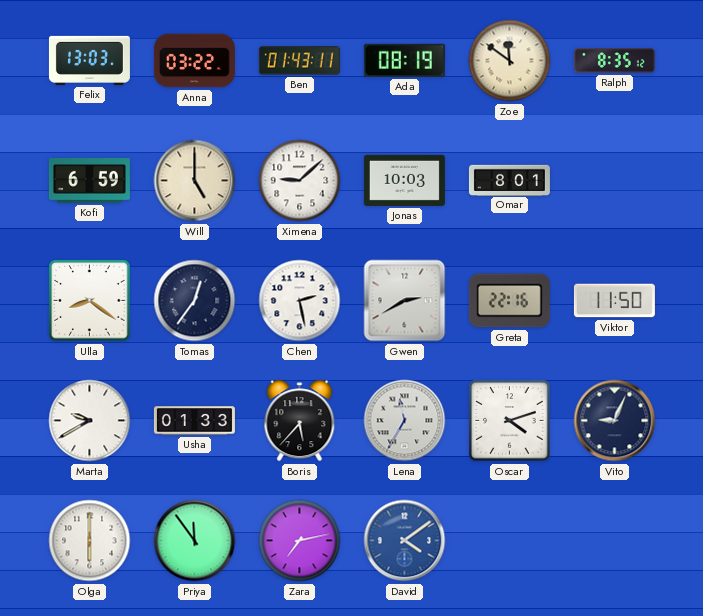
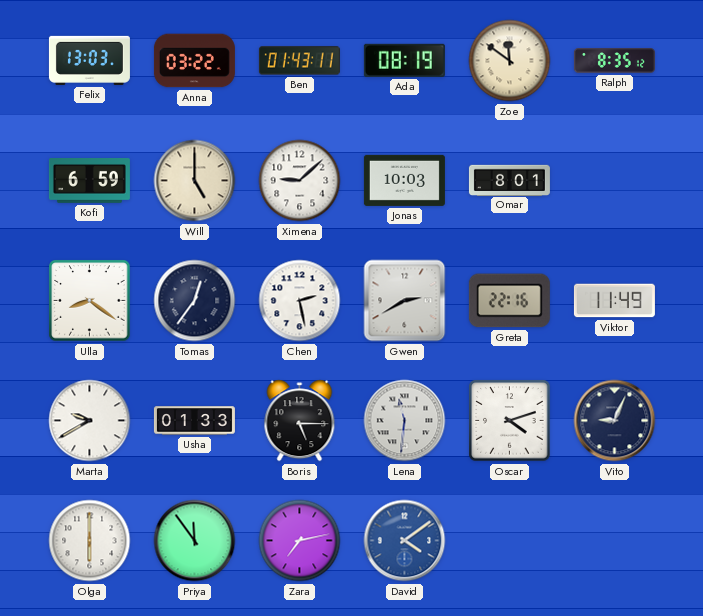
Viktor: 11:50 -> 11:49 (614, 301)
Boris: 5:37 -> 5:15 (300, 421)
Lena: 11:35 -> 11:31 (405, 421)
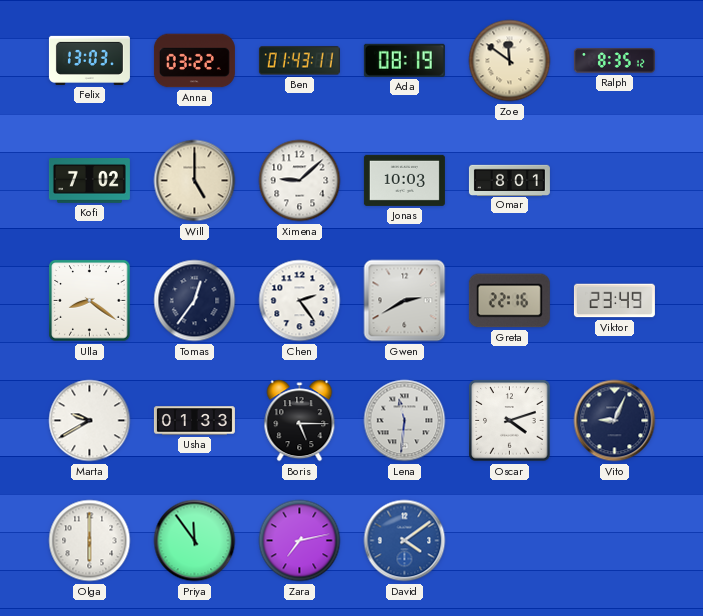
Kofi: 6:59 -> 7:02 (89, 181)
Chen: 2:28 -> 2:24 (300, 301)
Viktor: 11:49 -> 23:49 (614, 301)
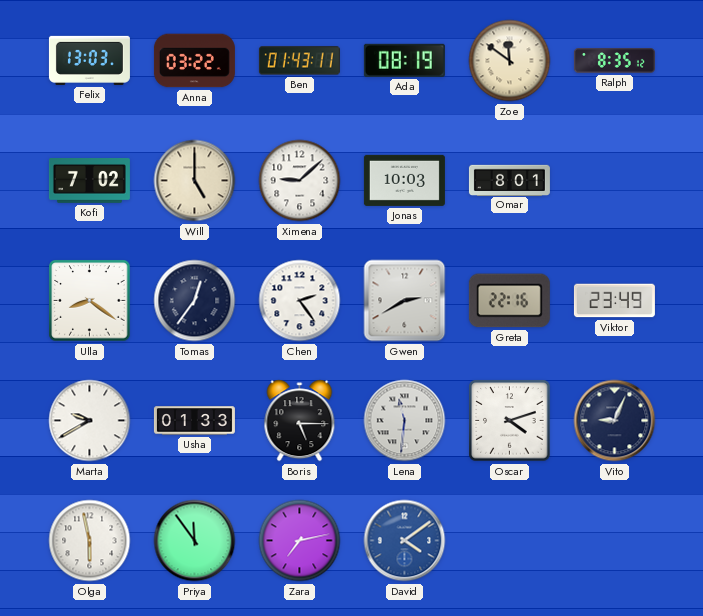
Olga: 6:00 -> 5:58 (90, 541)
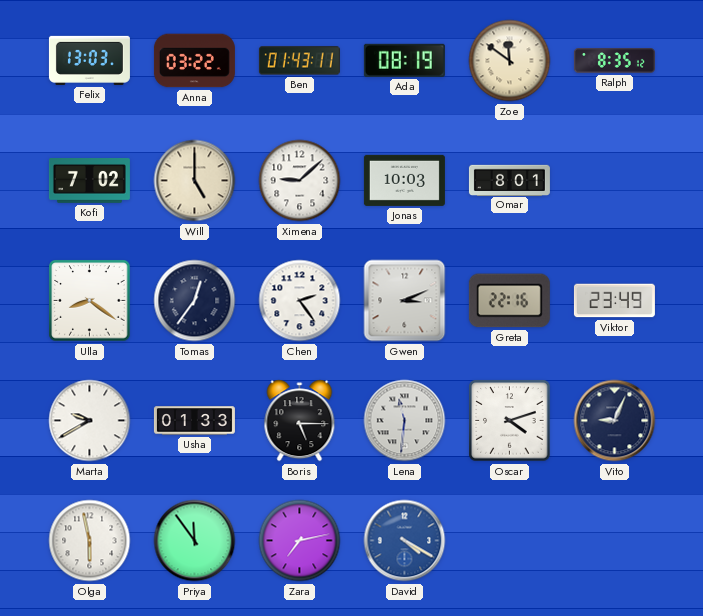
Gwen: 2:40 -> 3:11 (405, 301)
David: 4:09 -> 4:20 (405, 541)
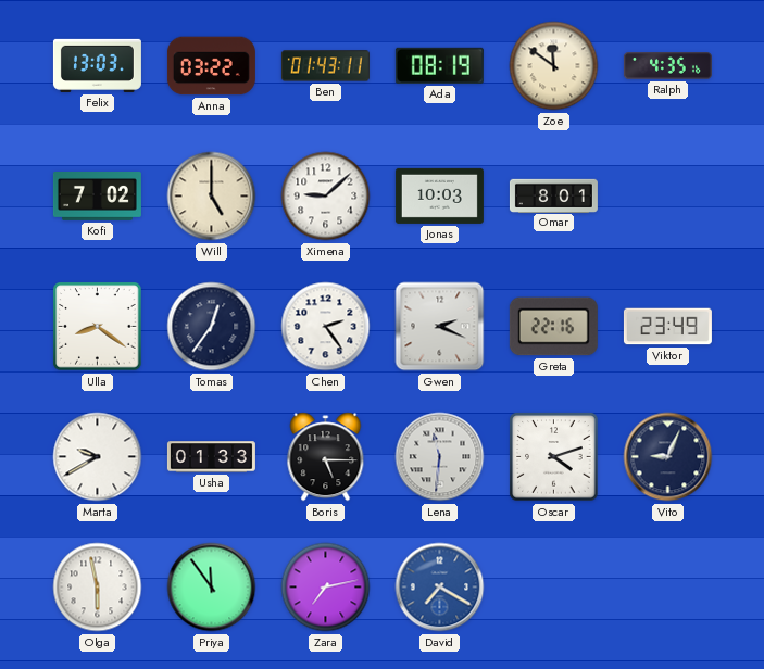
Ralph: 8:35 -> 4:35 (667, 66)
Gwen: 3:11 -> 2:19 (440, 327)
David: 4:20 -> 7:20 (440, 588)
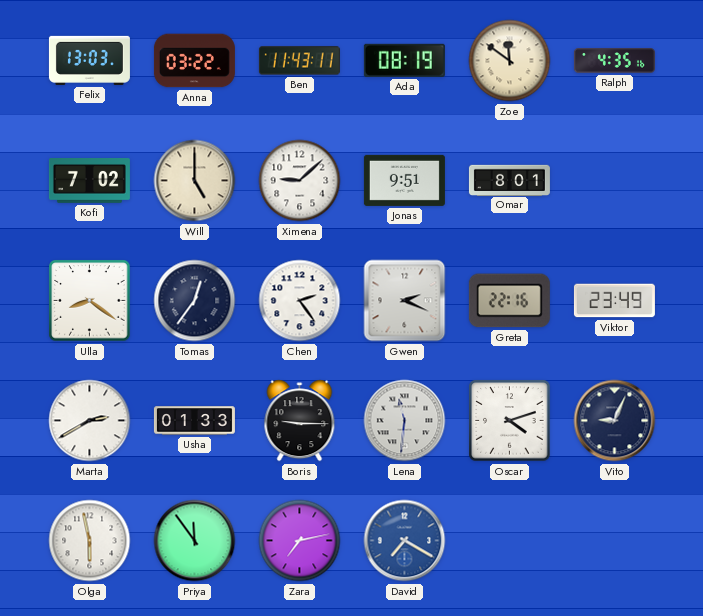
Ben: 01:43 -> 11:43 (299, 61)
Jonas: 10:03 -> 9:51 (404, 180)
Marta: 9:40 -> 2:40 (90, 421)
Boris: 5:15 -> 9:15 (300, 421)
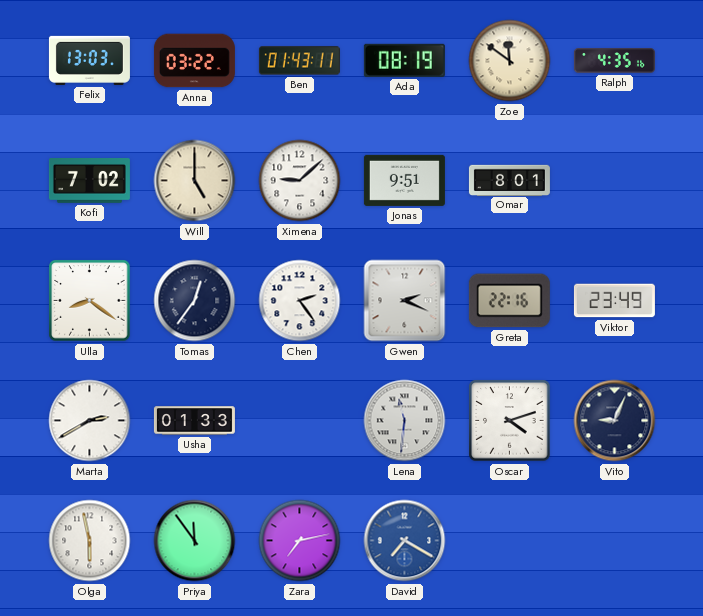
Ben: 11:43 -> 01:43 (299, 61)
Boris: 9:15 -> none (300, 421)
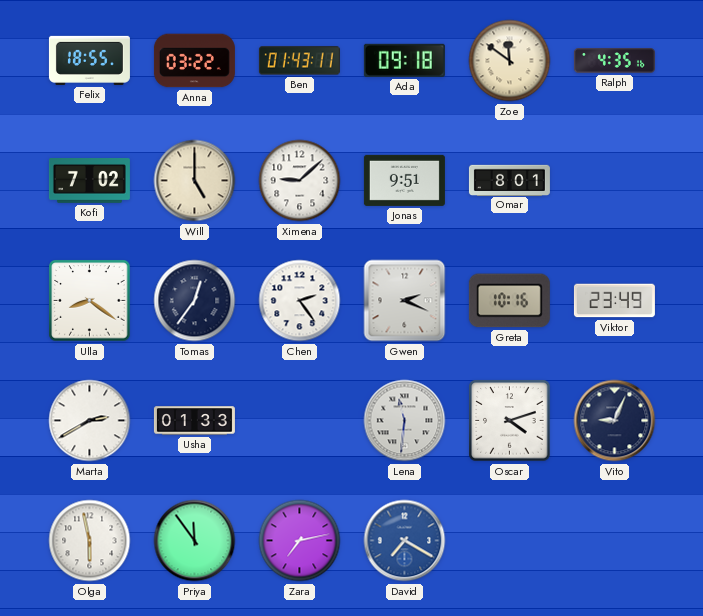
Felix: 13:03 -> 18:55 (89, 60)
Ada: 08:19 -> 09:18 (404, 60)
Greta: 22:16 -> 10:16 (509, 301)
